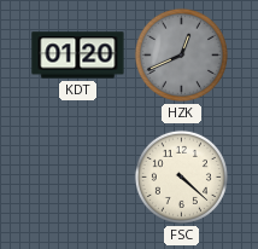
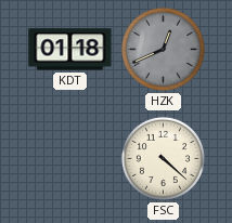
KDT: 01:20 -> 01:18 (70, 50)
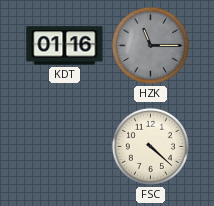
KDT: 01:18 -> 01:16 (65, 46)
HZK: 12:41 -> 11:15 (150, 45)
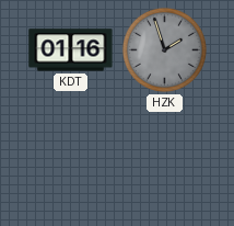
HZK: 11:15 -> 1:57 (164, 49)
FSC: 4:22 -> none (150, 146)
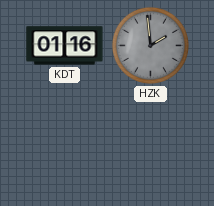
HZK: 1:57 -> 1:59 (150, 45)
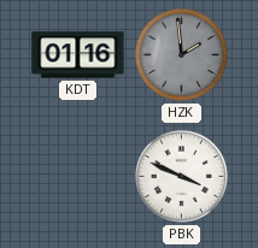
PBK: none -> 3:49 (181, 176)
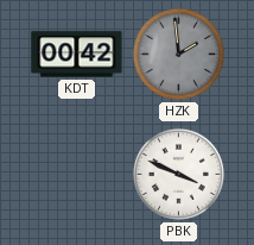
KDT: 01:16 -> 00:42 (77, 55)
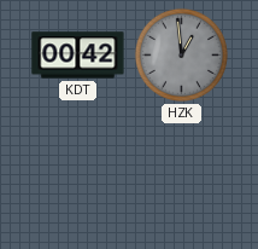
HZK: 1:59 -> 12:59 (181, 54)
PBK: 3:49 -> none (178, 174)
